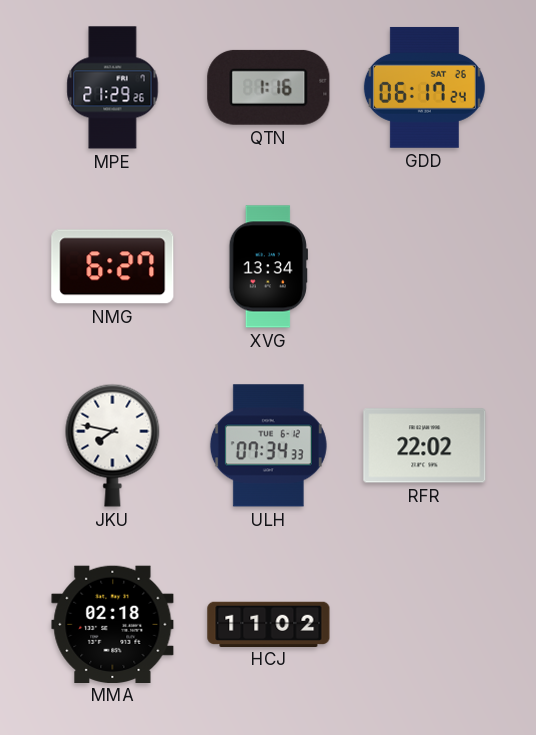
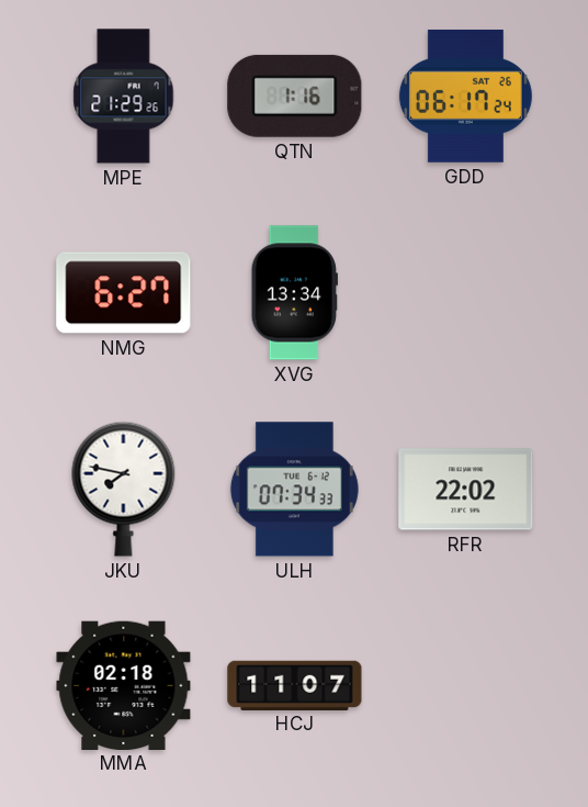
HCJ: 11:02 -> 11:07 (295, 685)
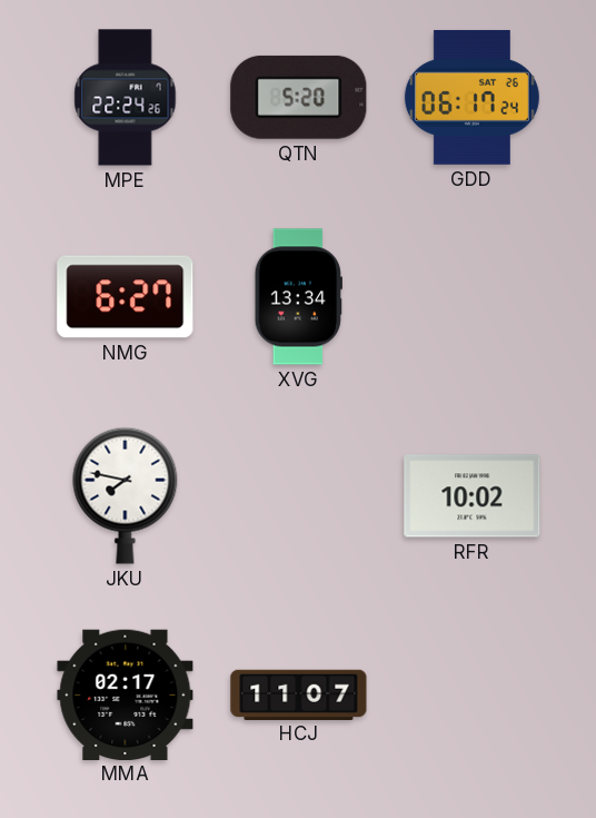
MPE: 21:29 -> 22:24 (126, 98)
QTN: 1:16 -> 5:20 (299, 97)
ULH: 07:34 -> none (294, 490)
RFR: 22:02 -> 10:02 (473, 496)
MMA: 02:18 -> 02:17 (126, 694)
